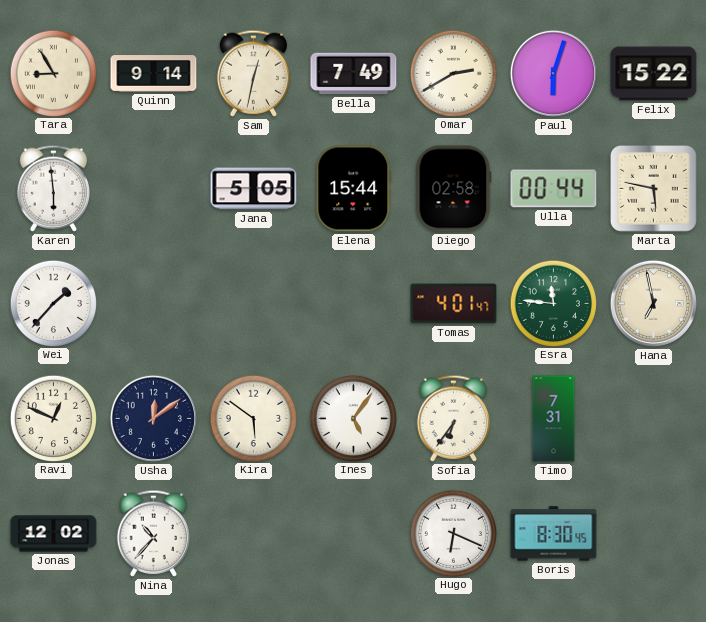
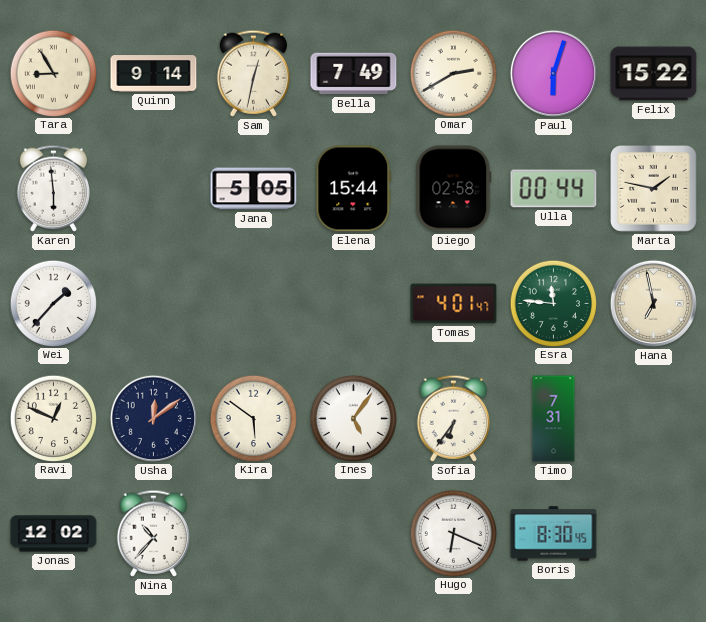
Marta: 5:47 -> 1:47 (654, 189)
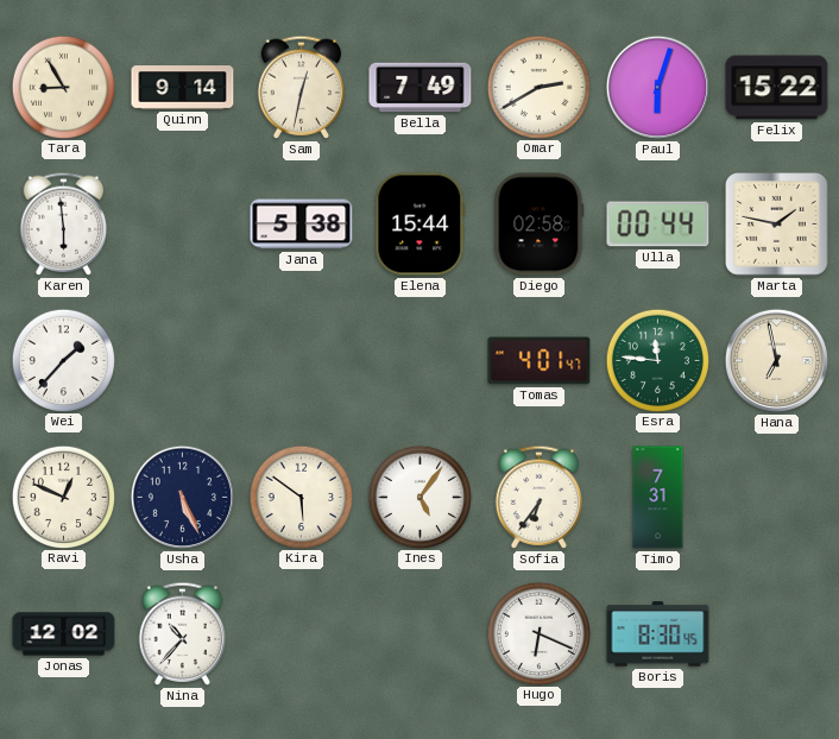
Jana: 5:05 -> 5:38 (302, 225)
Usha: 12:09 -> 5:26 (182, 497)
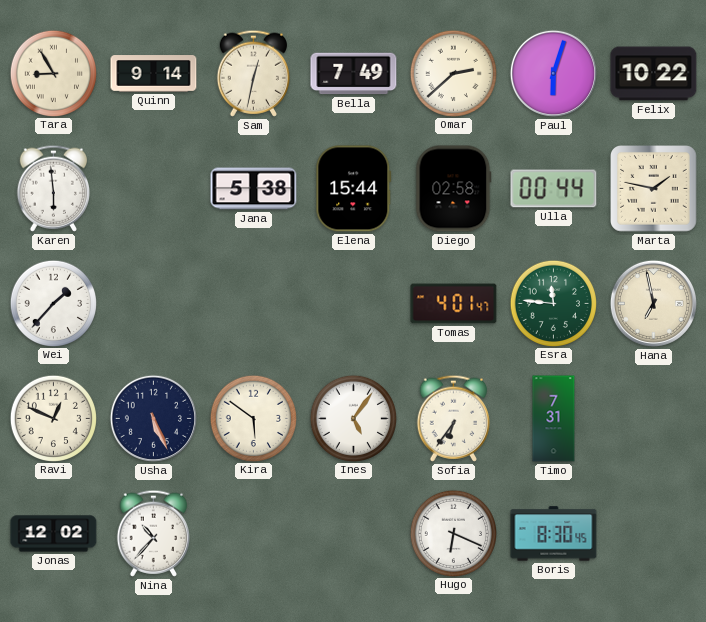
Omar: 2:40 -> 2:38 (453, 73)
Felix: 15:22 -> 10:22 (654, 74)
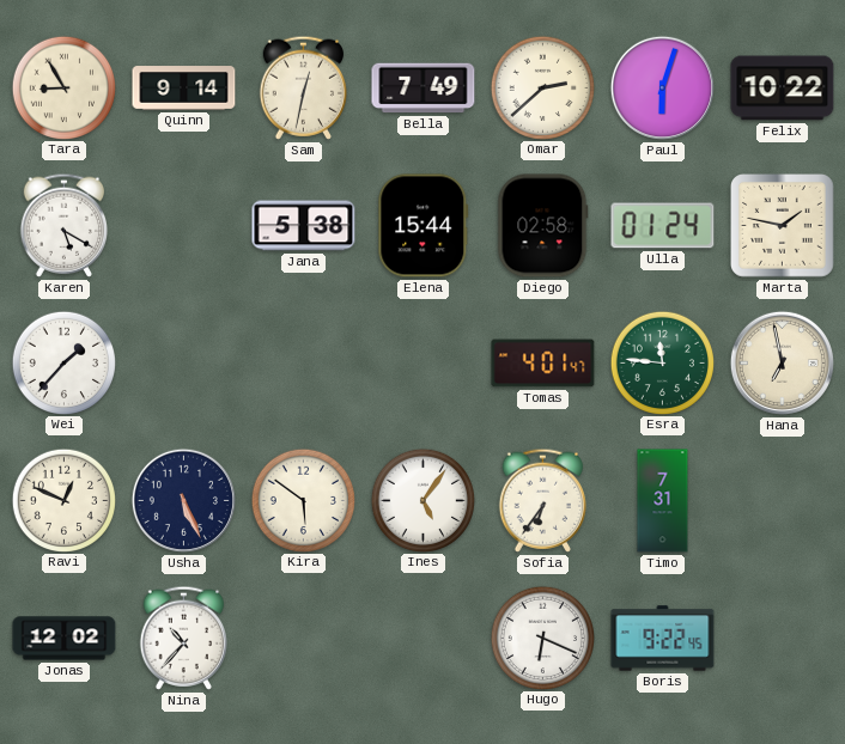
Karen: 5:59 -> 5:20 (63, 225)
Ulla: 00:44 -> 01:24 (663, 226)
Boris: 8:30 -> 9:22 (663, 639)
